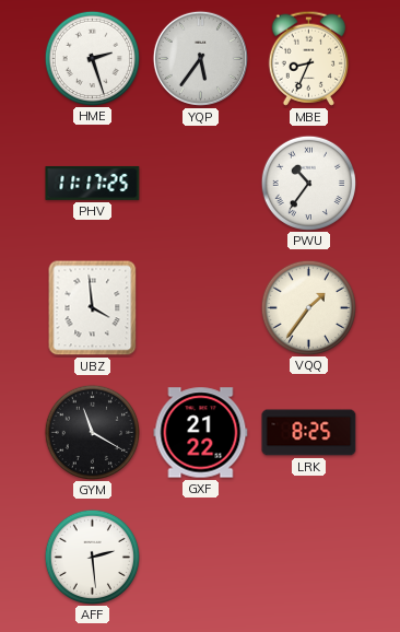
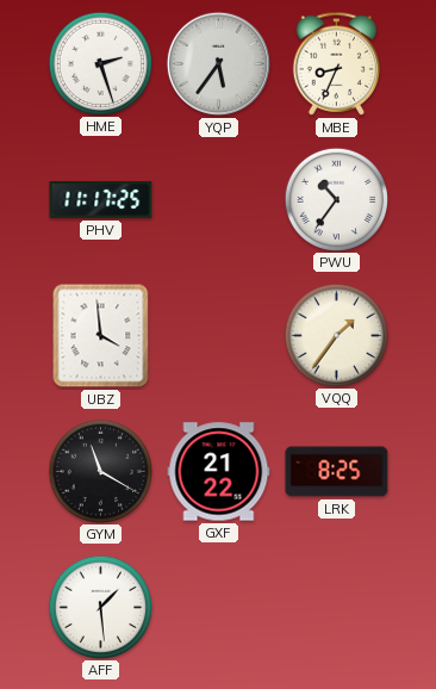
AFF: 2:29 -> 1:29 (100, 607)
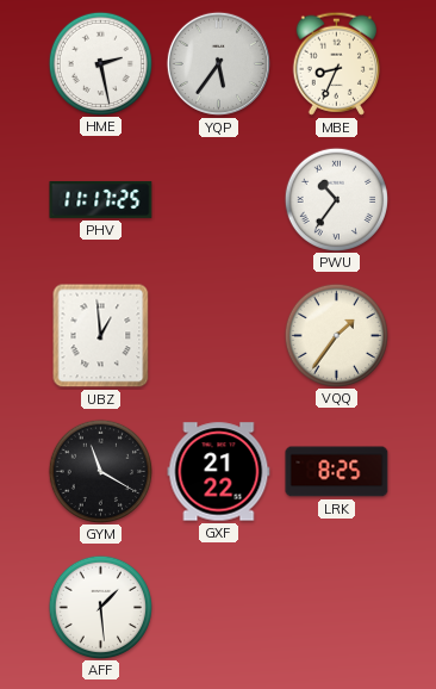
HME: 2:27 -> 2:28 (100, 63)
UBZ: 3:59 -> 12:59 (101, 336)
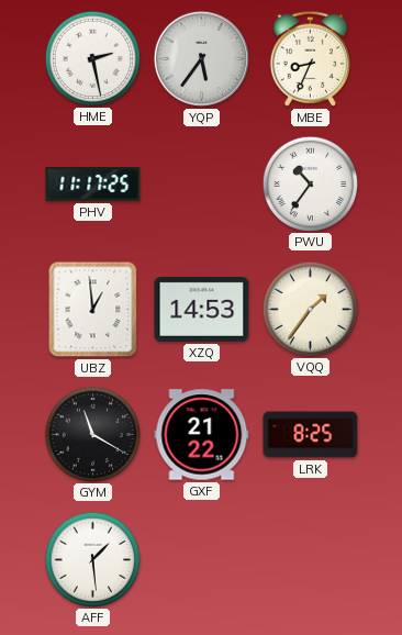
XZQ: none -> 14:53 (202, 309)
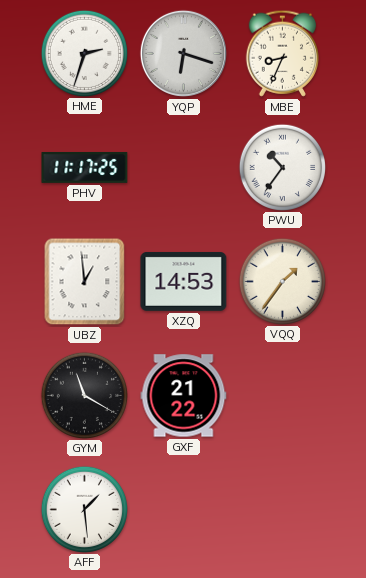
HME: 2:28 -> 2:33 (84, 53)
YQP: 5:36 -> 6:18 (183, 53)
LRK: 8:25 -> none (311, 435)
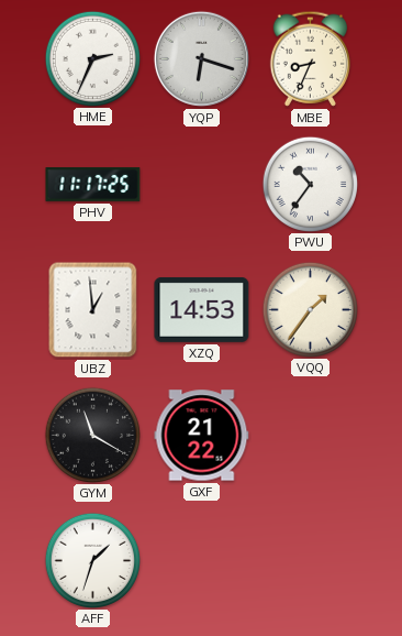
HME: 2:33 -> 2:34 (92, 58)
AFF: 1:29 -> 1:33 (92, 560)
